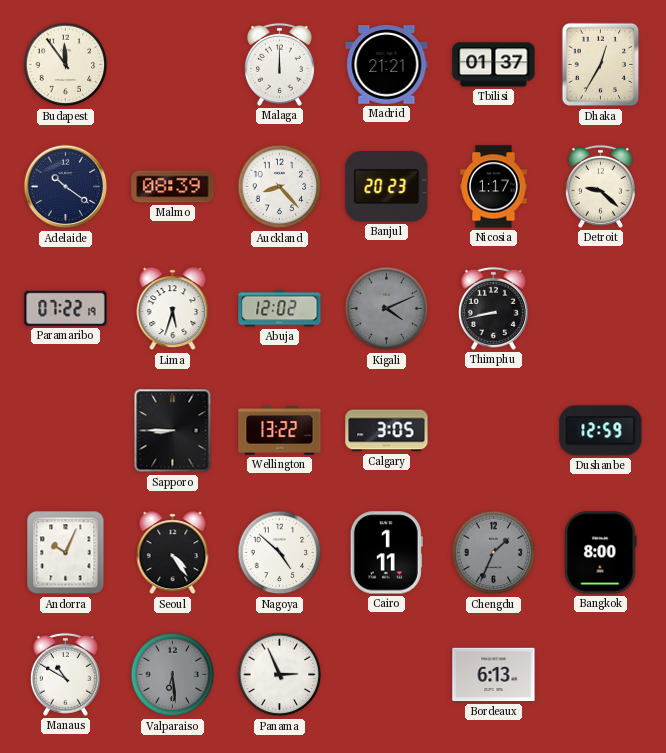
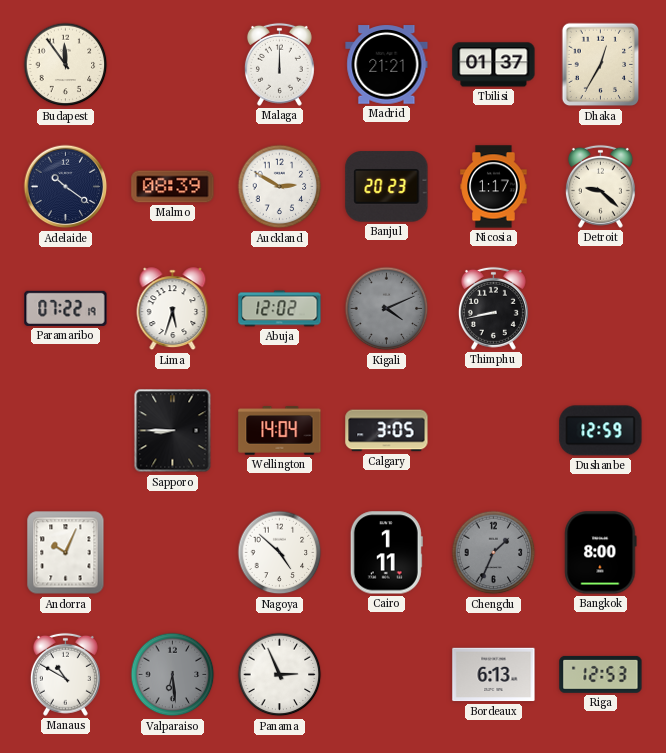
Auckland: 8:23 -> 2:50 (280, 187)
Wellington: 13:22 -> 14:04 (280, 431)
Seoul: 4:24 -> none (173, 553)
Riga: none -> 12:53 (601, 674)
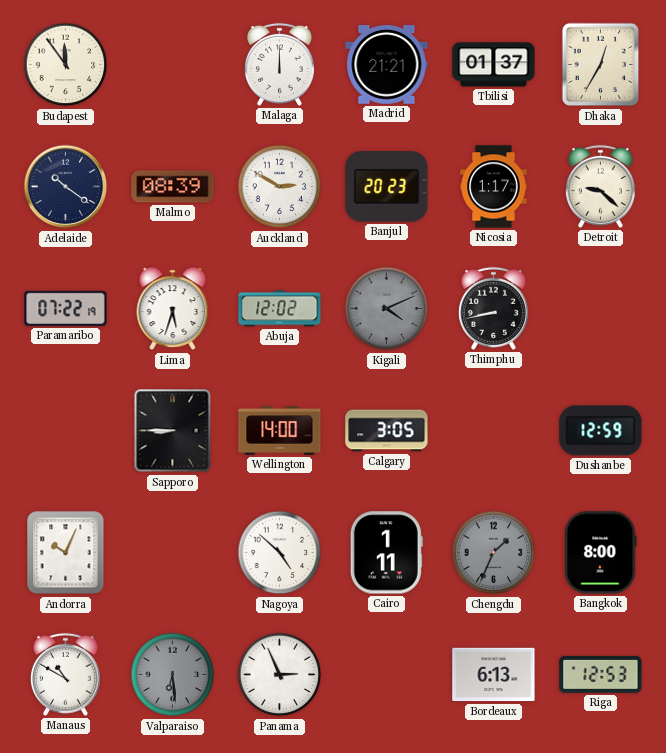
Wellington: 14:04 -> 14:00 (280, 431)
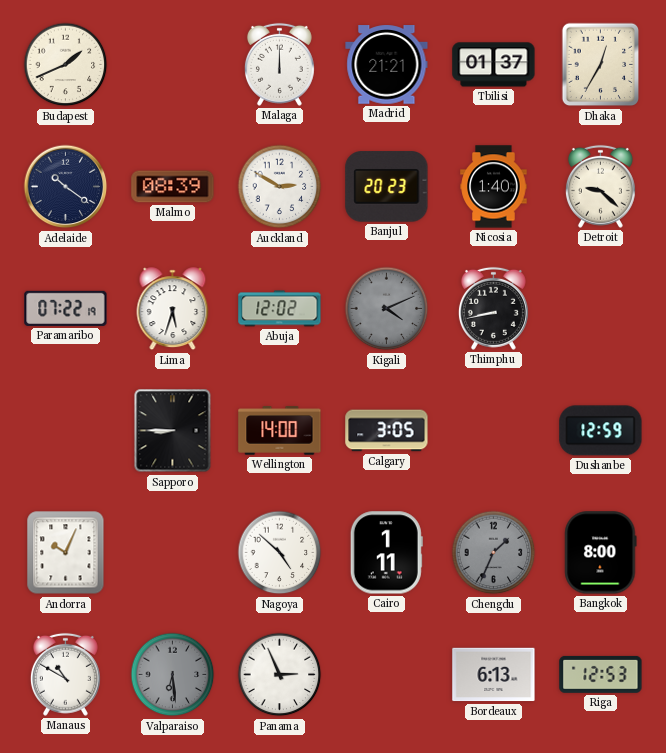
Budapest: 11:54 -> 1:41 (66, 65)
Nicosia: 1:17 -> 1:40 (494, 187)
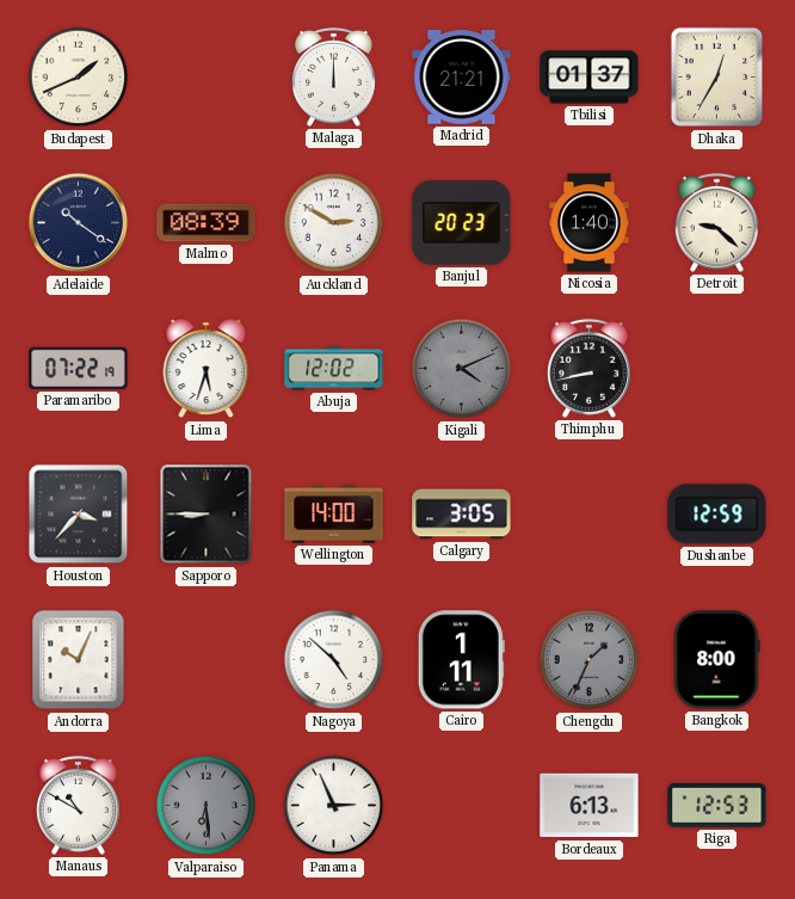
Houston: none -> 3:37 (79, 515)
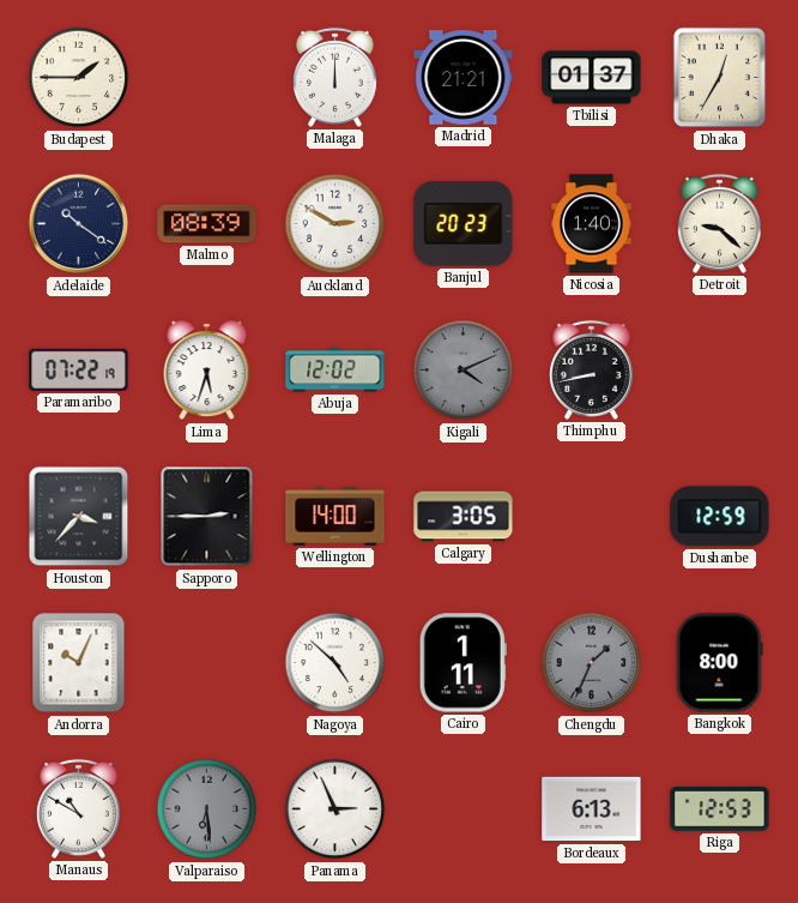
Budapest: 1:41 -> 1:45 (79, 78)
Sapporo: 8:45 -> 2:45 (207, 517)
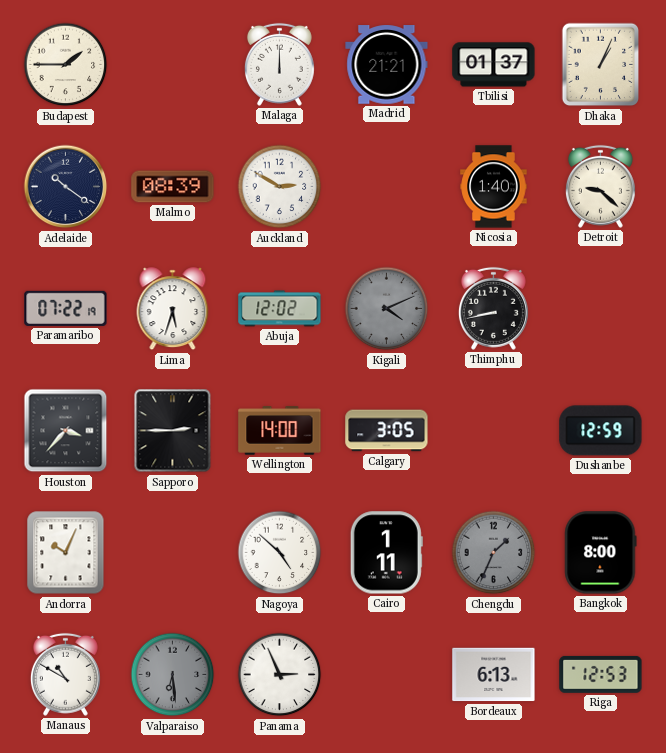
Dhaka: 12:35 -> 1:04 (601, 65)
Banjul: 20:23 -> none (464, 224)
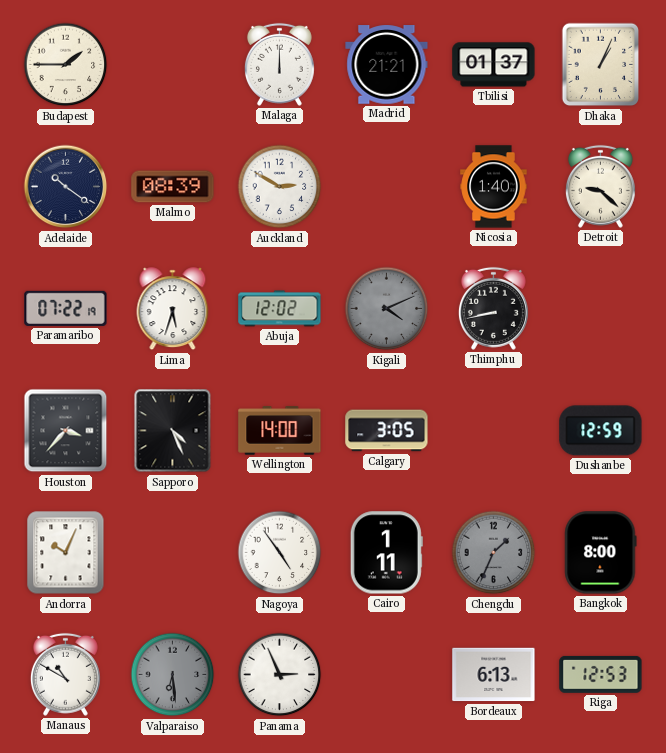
Sapporo: 2:45 -> 4:26 (173, 431)
Nagoya: 4:52 -> 4:54 (280, 553)
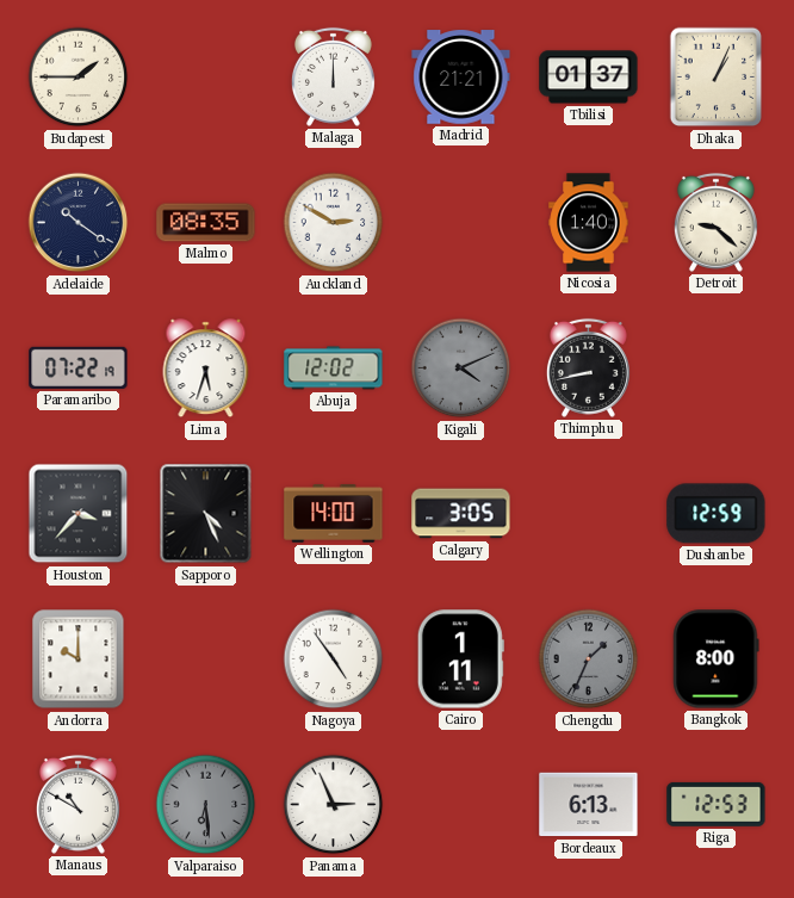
Malmo: 08:39 -> 08:35 (206, 223)
Andorra: 10:04 -> 10:00 (79, 659)
